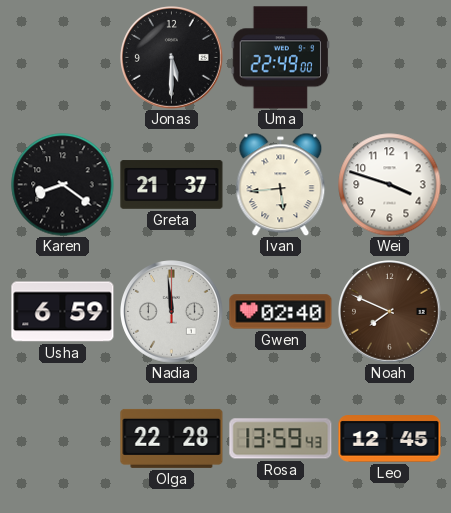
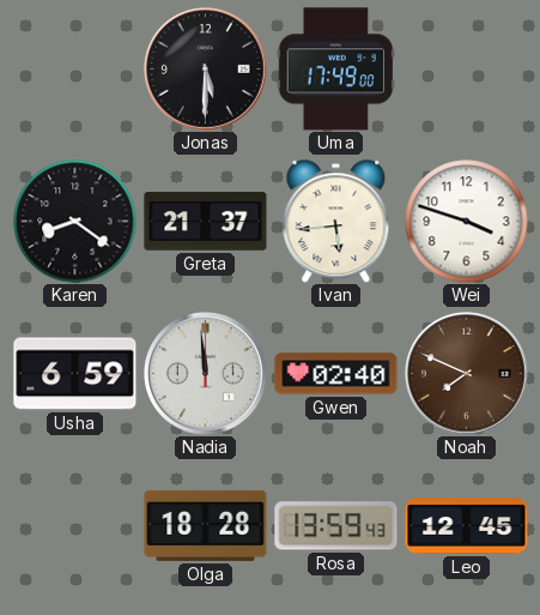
Uma: 22:49 -> 17:49 (335, 70)
Olga: 22:28 -> 18:28 (206, 525)
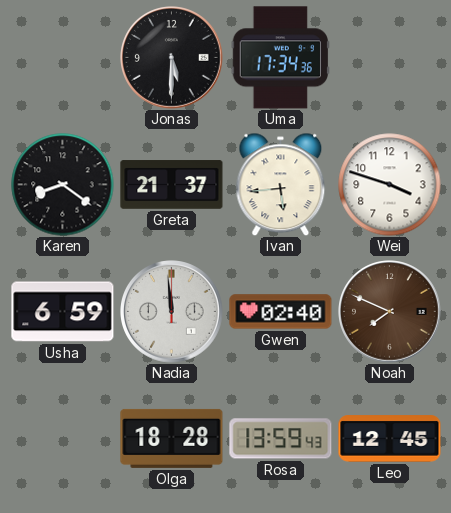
Uma: 17:49 -> 17:34 (280, 58)
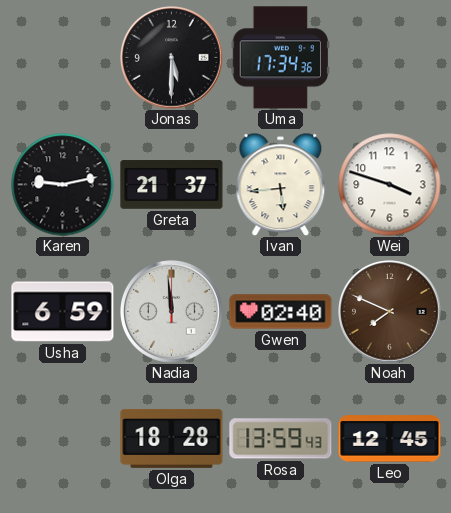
Karen: 8:21 -> 9:13 (63, 185)
